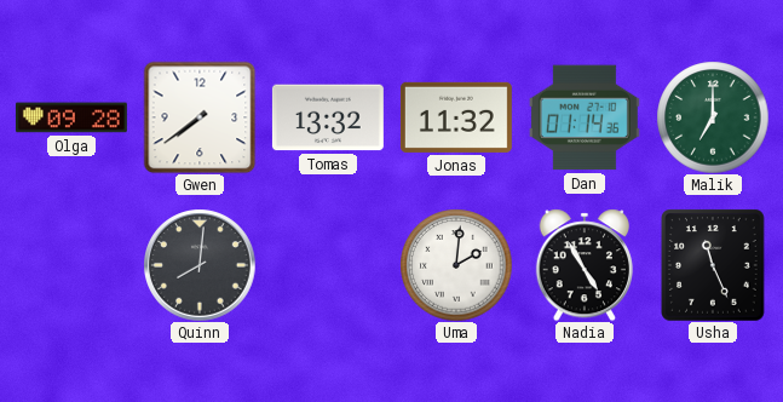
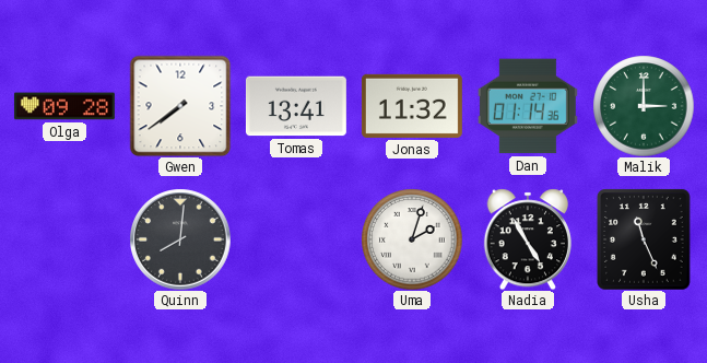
Tomas: 13:32 -> 13:41 (296, 106)
Malik: 7:00 -> 3:00 (644, 106)
Uma: 2:01 -> 2:03 (412, 239)
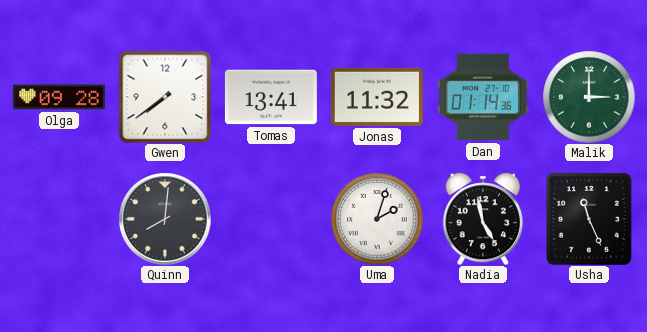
Nadia: 4:55 -> 4:58 (482, 219)
